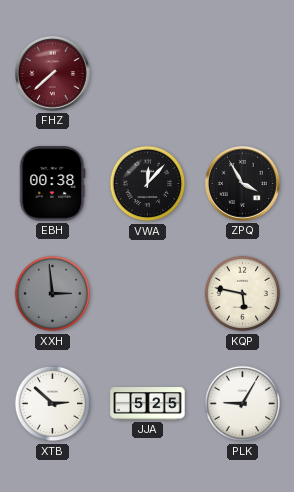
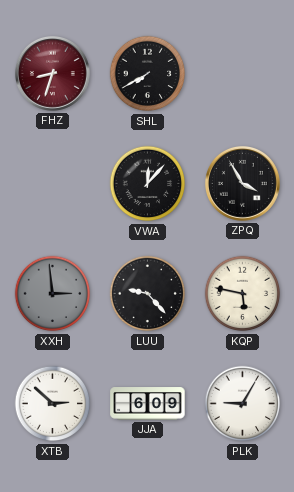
FHZ: 7:38 -> 8:33 (52, 73)
SHL: none -> 7:40 (148, 74)
EBH: 00:38 -> none (52, 184)
LUU: none -> 9:23 (148, 294)
JJA: 5:25 -> 6:09 (148, 404)
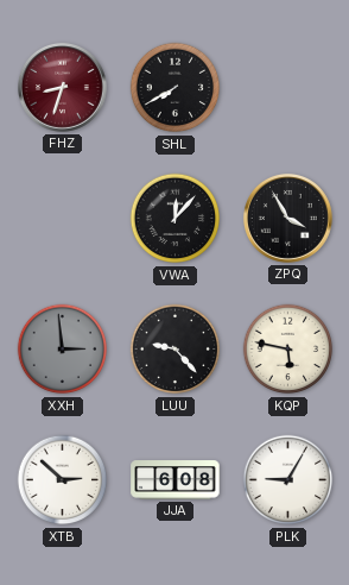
JJA: 6:09 -> 6:08 (176, 480)
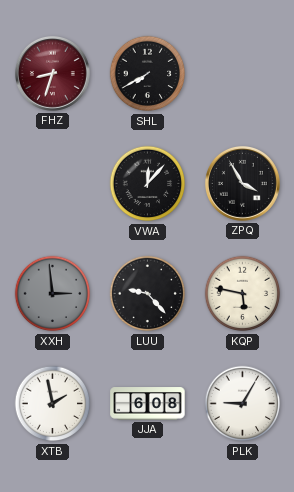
XTB: 2:52 -> 1:58 (53, 404)
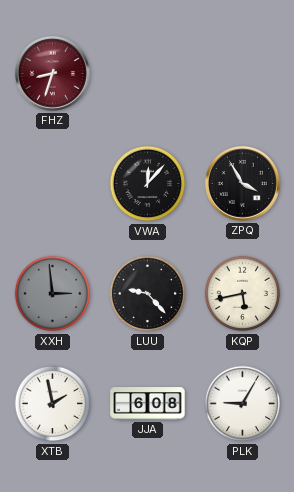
SHL: 7:40 -> none (148, 74)
KQP: 5:47 -> 5:43 (243, 294)
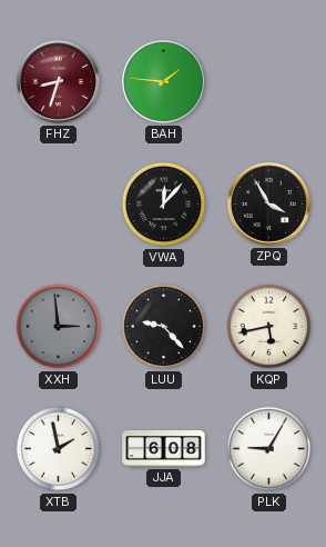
BAH: none -> 1:46 (163, 81)
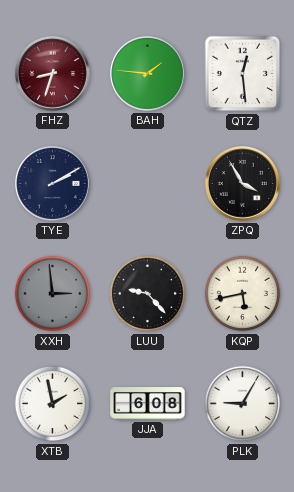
QTZ: none -> 12:29 (243, 74)
TYE: none -> 2:10 (52, 183)
VWA: 12:07 -> none (164, 205)
